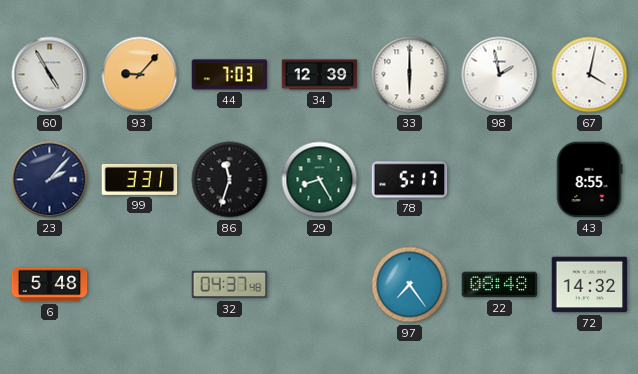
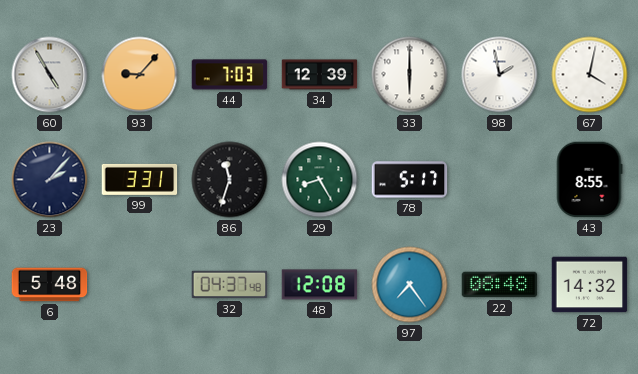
48: none -> 12:08 (320, 285)
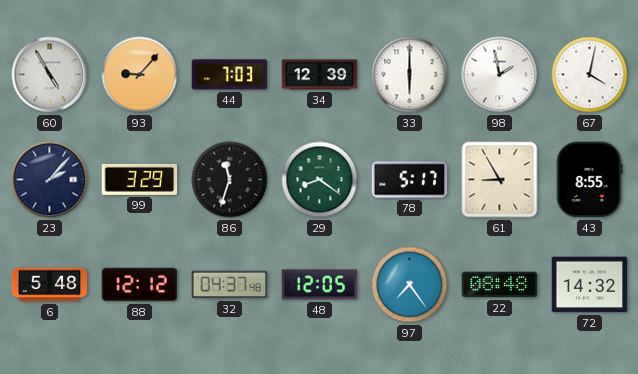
99: 3:31 -> 3:29 (140, 179)
29: 8:25 -> 8:21 (320, 180)
61: none -> 8:55 (500, 180)
88: none -> 12:12 (140, 285)
48: 12:08 -> 12:05 (320, 285)
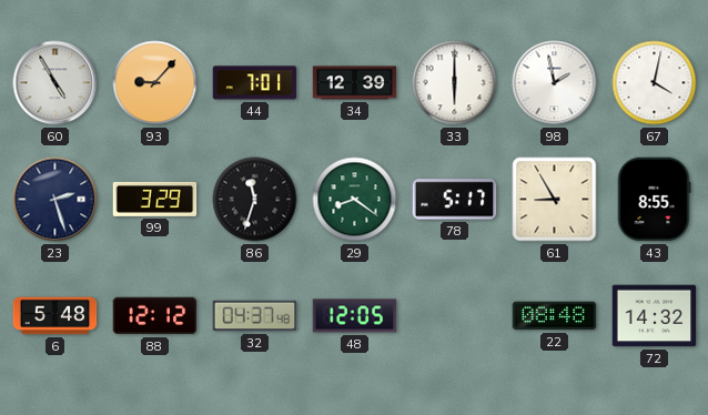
44: 7:03 -> 7:01 (255, 83)
23: 2:07 -> 2:27 (55, 200)
97: 7:24 -> none (410, 285)
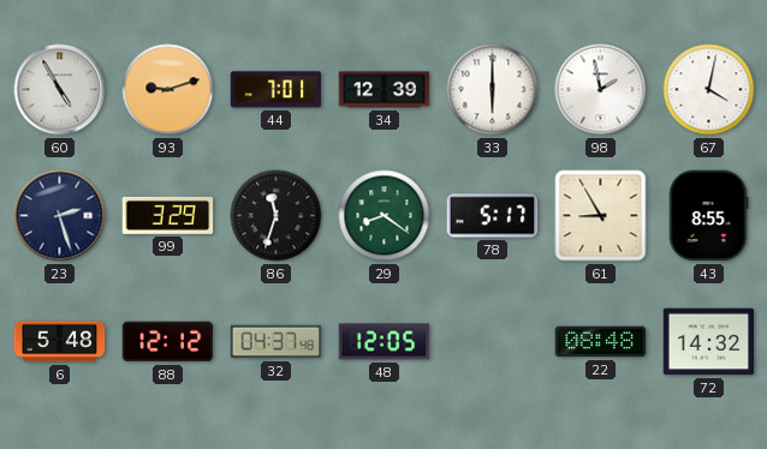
93: 9:07 -> 9:12 (168, 90)
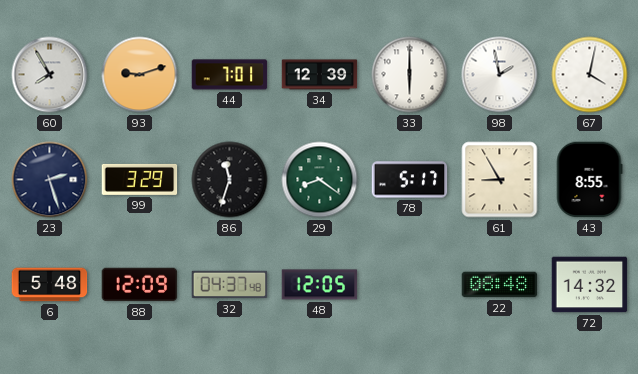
60: 4:55 -> 7:55 (50, 75)
88: 12:12 -> 12:09 (140, 285)
